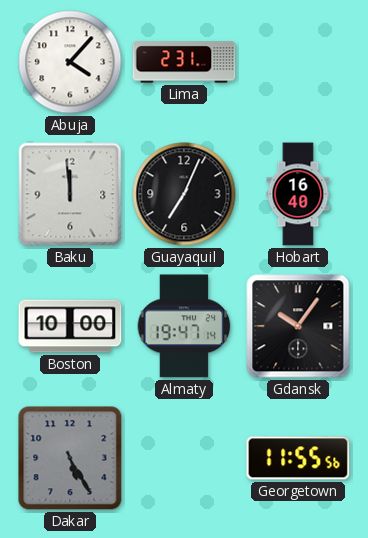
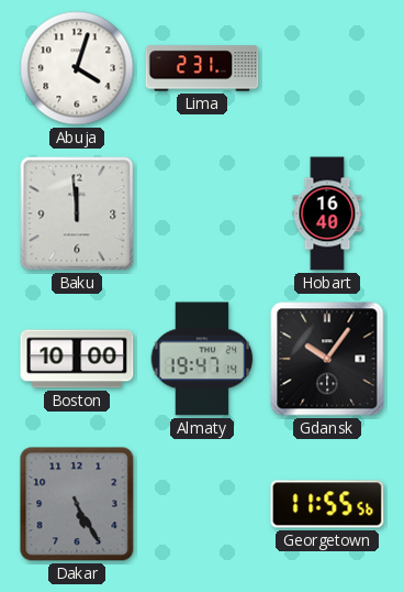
Abuja: 4:07 -> 4:03 (77, 68)
Guayaquil: 7:04 -> none (184, 194)
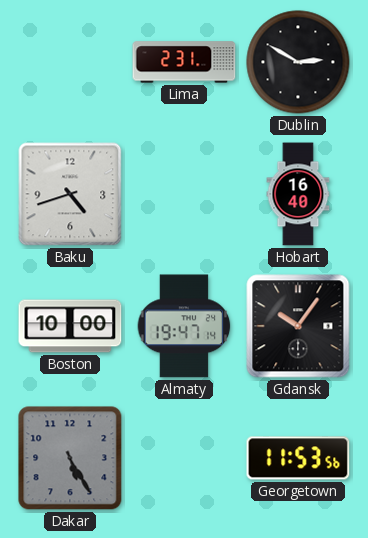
Abuja: 4:03 -> none (77, 68)
Dublin: none -> 2:50 (298, 62)
Baku: 11:59 -> 4:42 (70, 194)
Georgetown: 11:55 -> 11:53 (298, 458)
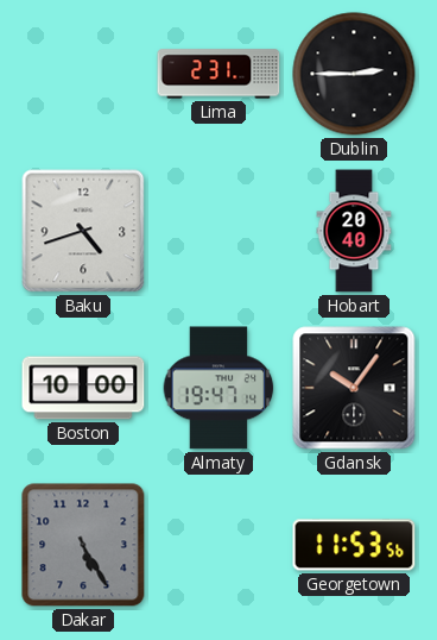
Dublin: 2:50 -> 2:45 (354, 74)
Hobart: 16:40 -> 20:40 (354, 231)
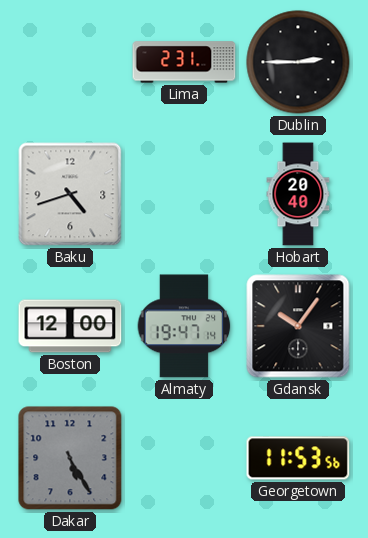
Boston: 10:00 -> 12:00 (70, 326)
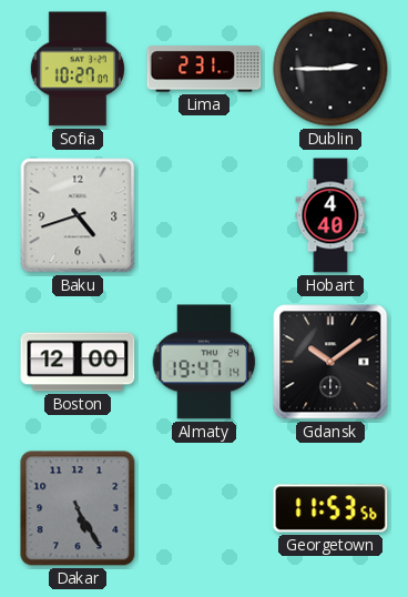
Sofia: none -> 10:27 (78, 69)
Hobart: 20:40 -> 4:40 (330, 215)
Gdansk: 10:06 -> 10:09 (330, 362)
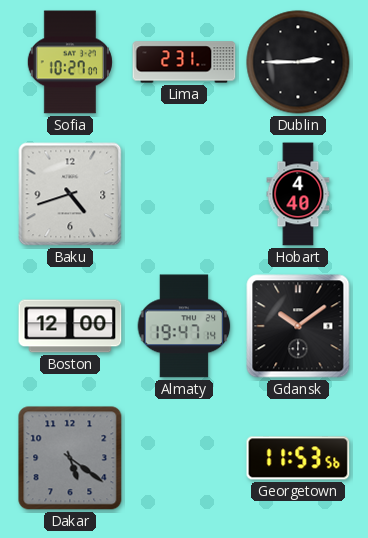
Dakar: 5:25 -> 5:21 (70, 458)
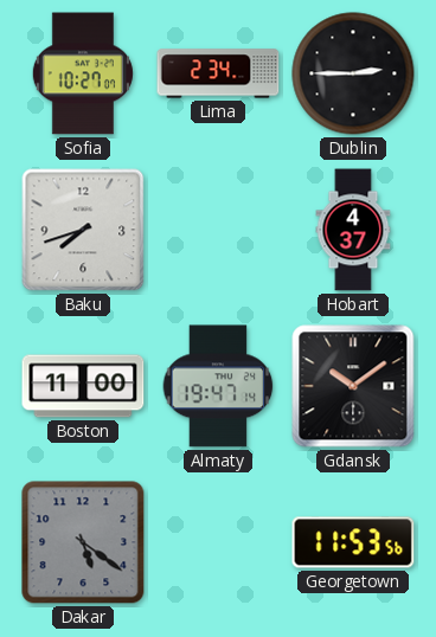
Lima: 2:31 -> 2:34 (218, 73)
Baku: 4:42 -> 7:42 (83, 230)
Hobart: 4:40 -> 4:37 (353, 230)
Boston: 12:00 -> 11:00 (83, 386)
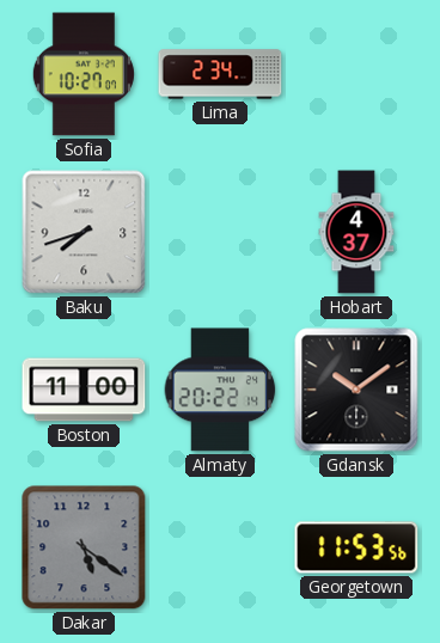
Dublin: 2:45 -> none (353, 73)
Almaty: 19:47 -> 20:22 (220, 390)
